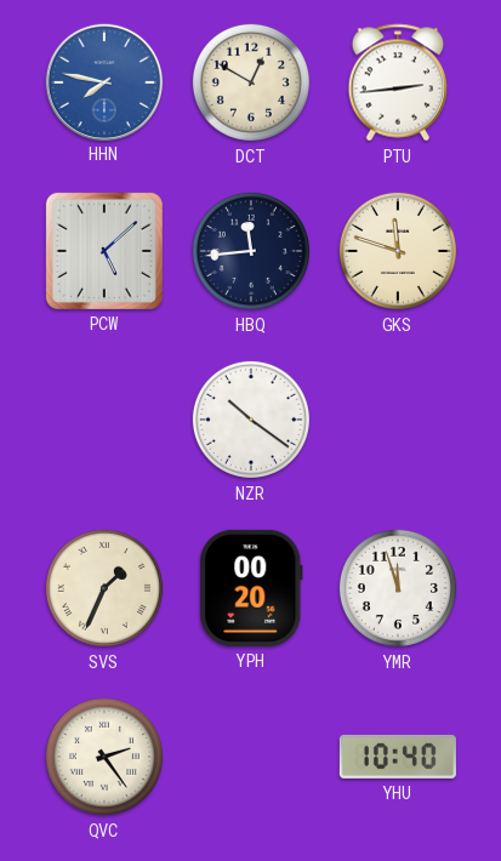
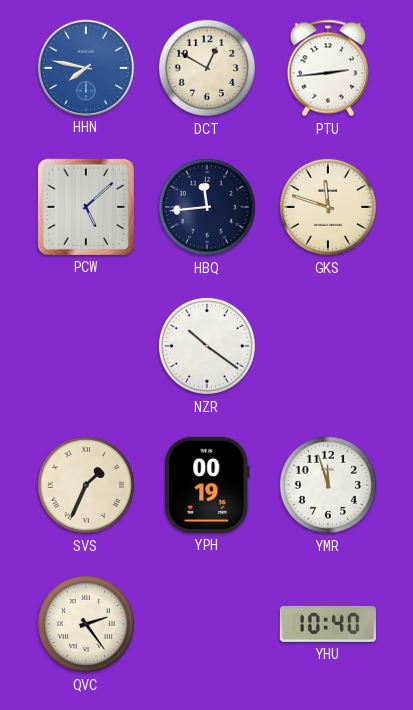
YPH: 00:20 -> 00:19 (207, 485)
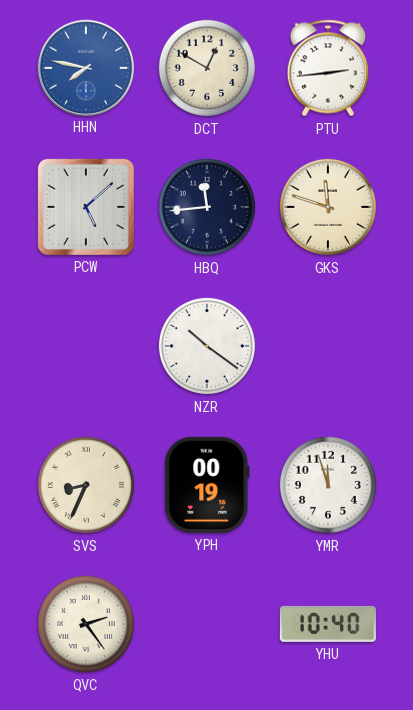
SVS: 1:34 -> 8:34 (86, 485)
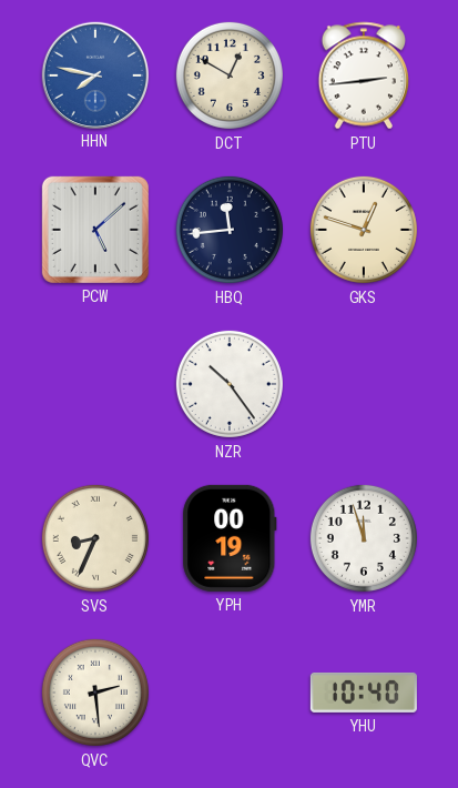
GKS: 11:48 -> 12:48 (364, 230)
NZR: 10:21 -> 10:24 (230, 384)
QVC: 2:24 -> 2:29 (95, 693)
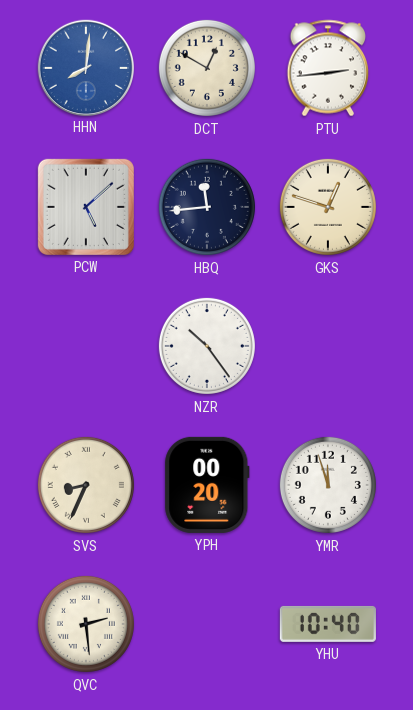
HHN: 7:47 -> 8:01 (85, 67)
YPH: 00:19 -> 00:20 (207, 485)
